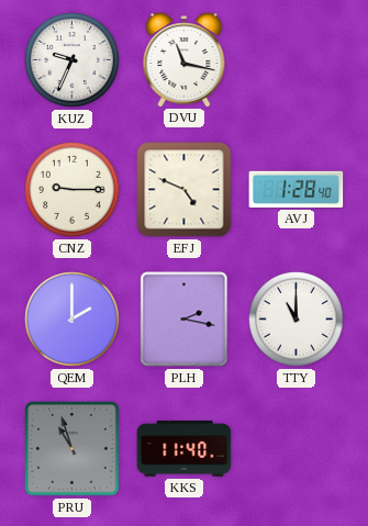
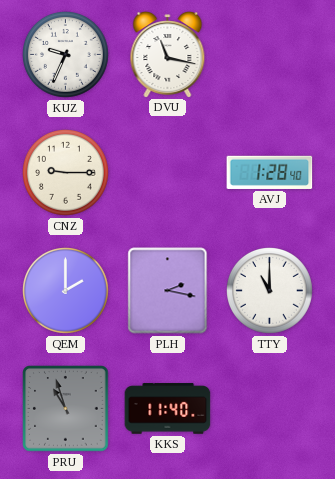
EFJ: 4:49 -> none (185, 190)
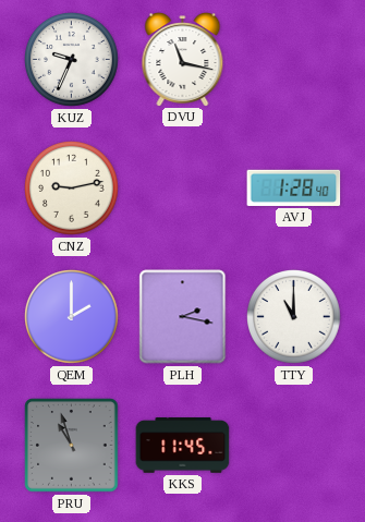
CNZ: 9:15 -> 9:13 (72, 189)
KKS: 11:40 -> 11:45 (183, 446)
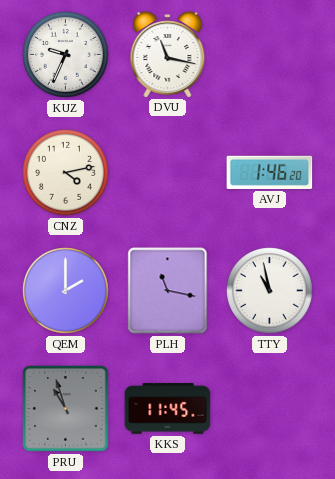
CNZ: 9:13 -> 4:13 (66, 173)
AVJ: 1:28 -> 1:46 (270, 172)
PLH: 2:17 -> 11:17 (168, 291)
TTY: 11:00 -> 10:58 (270, 291)
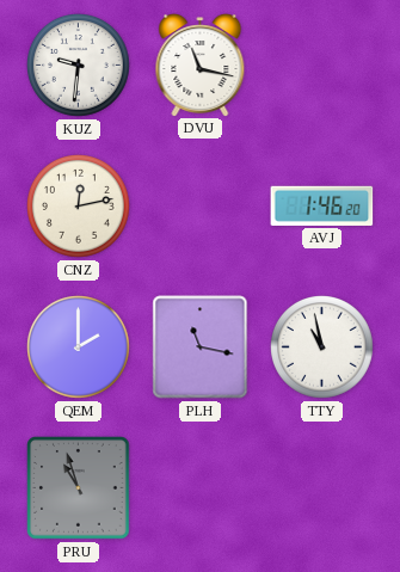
KUZ: 9:34 -> 9:31 (79, 66)
CNZ: 4:13 -> 12:13 (79, 207)
KKS: 11:45 -> none (168, 409)
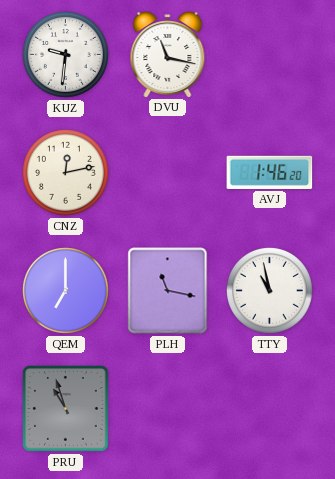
QEM: 2:00 -> 7:00 (66, 291)
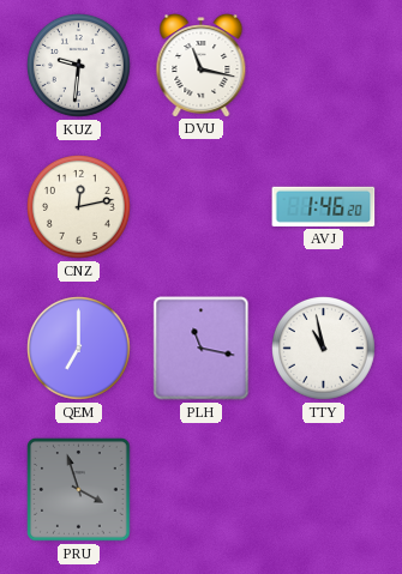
PRU: 10:57 -> 3:57 (79, 490)
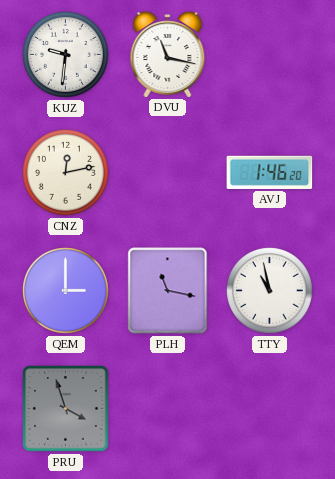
QEM: 7:00 -> 3:00 (66, 291)
